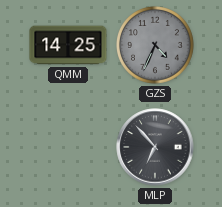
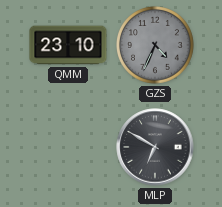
QMM: 14:25 -> 23:10 (68, 45)
MLP: 6:53 -> 6:50 (155, 147)
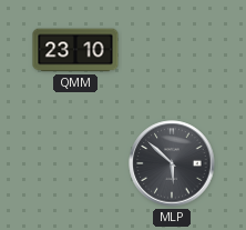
GZS: 4:34 -> none (156, 46)
MLP: 6:50 -> 5:52 (172, 163)
